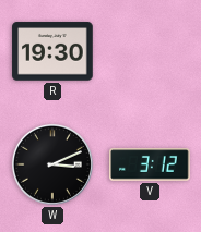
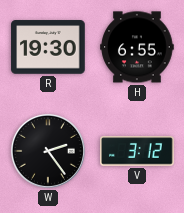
H: none -> 6:55 (137, 47)
W: 3:11 -> 2:24 (48, 151)
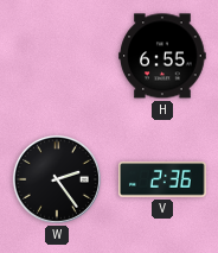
R: 19:30 -> none (48, 47)
V: 3:12 -> 2:36 (162, 179)
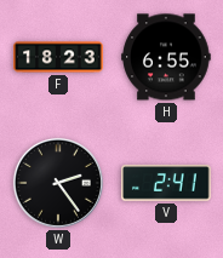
F: none -> 18:23 (58, 57)
V: 2:36 -> 2:41 (166, 183)
